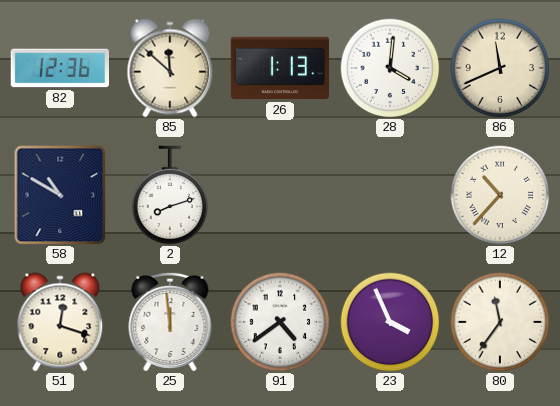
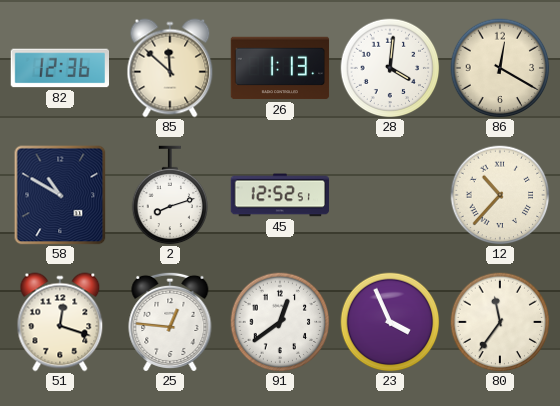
86: 11:41 -> 12:20 (500, 68)
45: none -> 12:52 (280, 195)
25: 11:59 -> 12:46 (170, 321)
91: 4:39 -> 12:39 (280, 322)
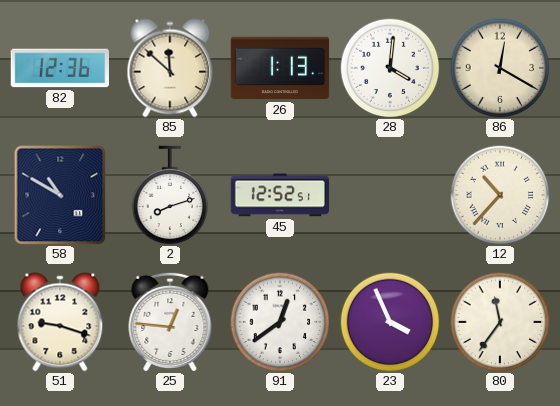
51: 12:18 -> 9:18 (60, 322)
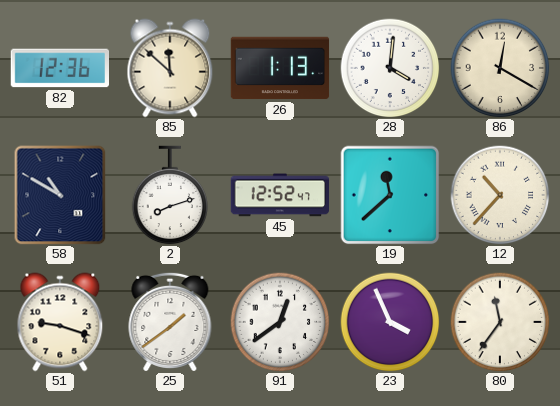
45: 12:52:51 -> 12:52:47 (280, 195)
19: none -> 11:38 (390, 195)
25: 12:46 -> 1:39 (170, 321)
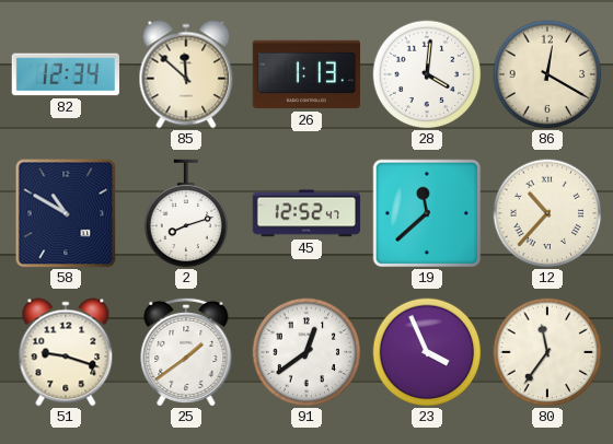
82: 12:36 -> 12:34 (65, 74)
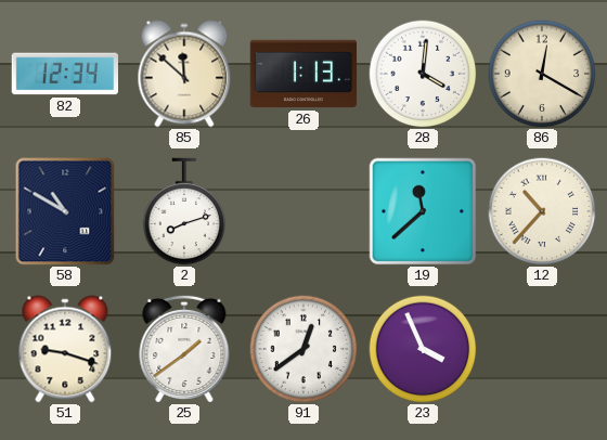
45: 12:52 -> none (307, 213)
80: 11:36 -> none (547, 352)
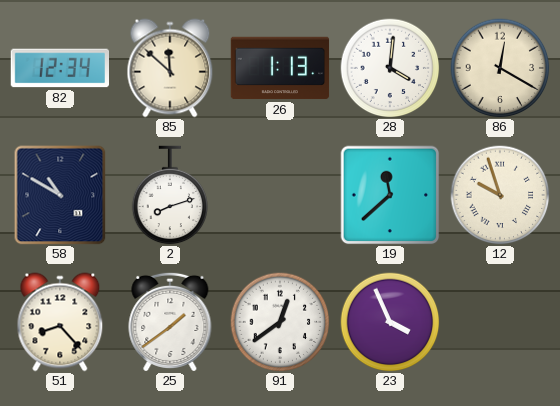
12: 10:37 -> 9:57 (500, 195)
51: 9:18 -> 8:23 (60, 322)
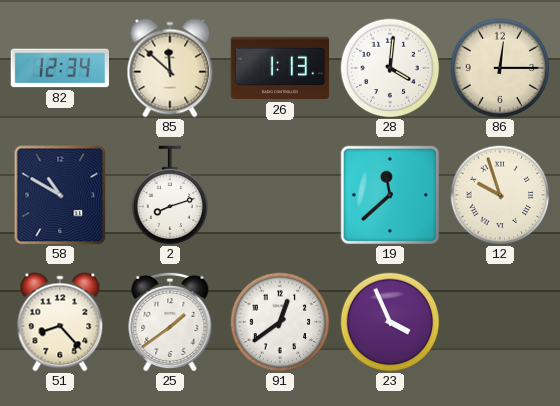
86: 12:20 -> 12:15 (500, 68)
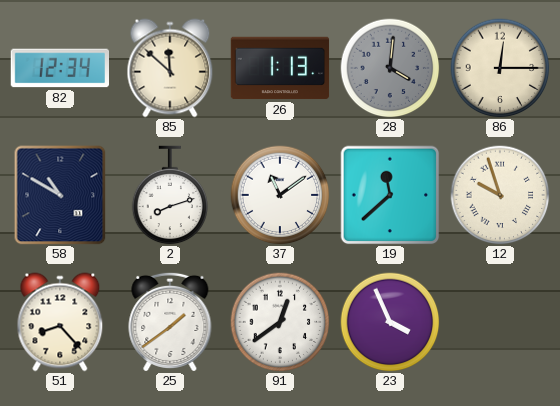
28 dial: white -> grey (390, 68)
37: none -> 11:09 (280, 195)
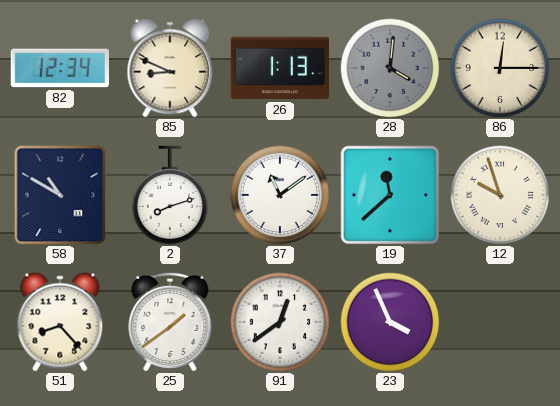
85: 11:52 -> 8:49 (170, 68)
